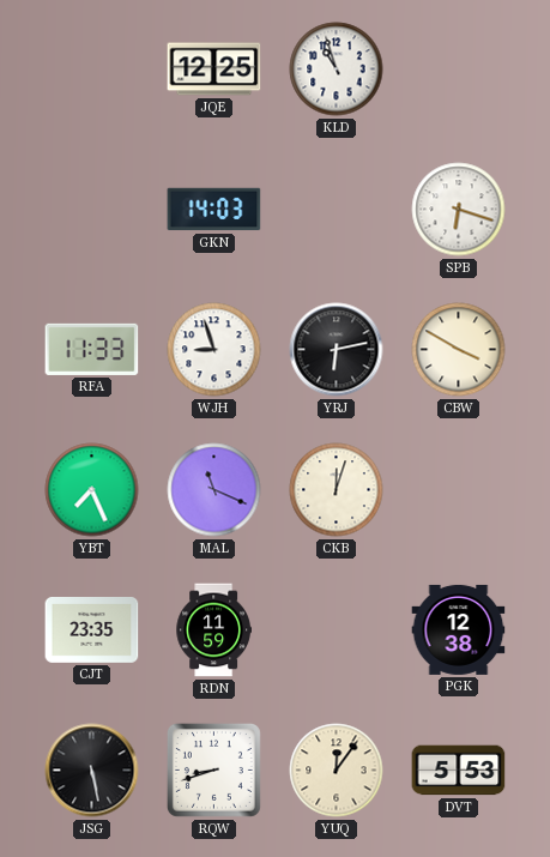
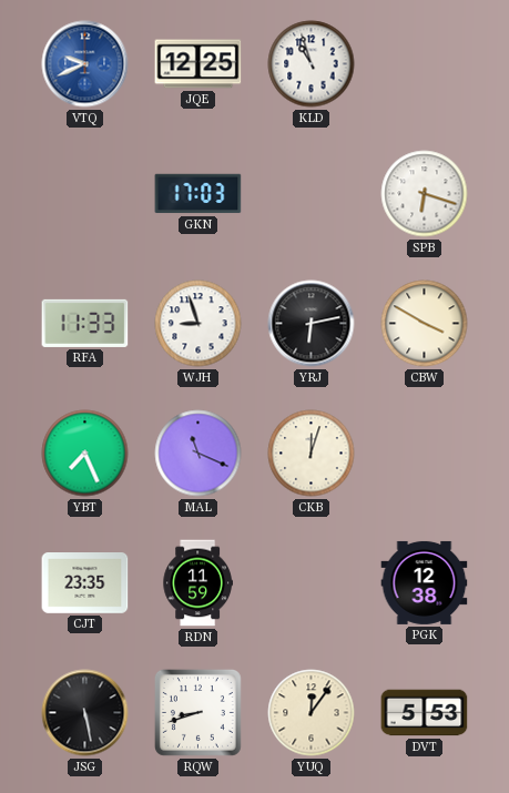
VTQ: none -> 9:41 (85, 64)
GKN: 14:03 -> 17:03 (198, 194)
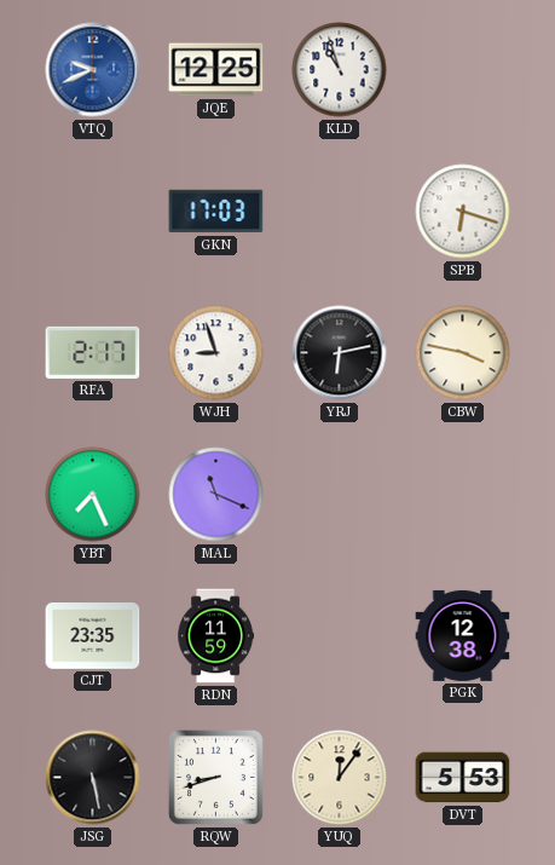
RFA: 11:33 -> 2:17 (93, 352)
CBW: 3:50 -> 3:47 (463, 353)
CKB: 12:03 -> none (312, 454)
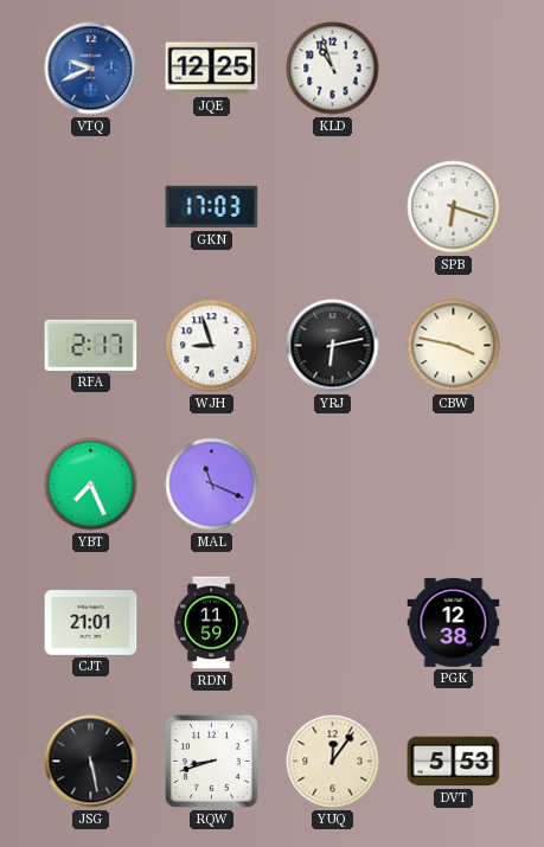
CJT: 23:35 -> 21:01 (91, 623)
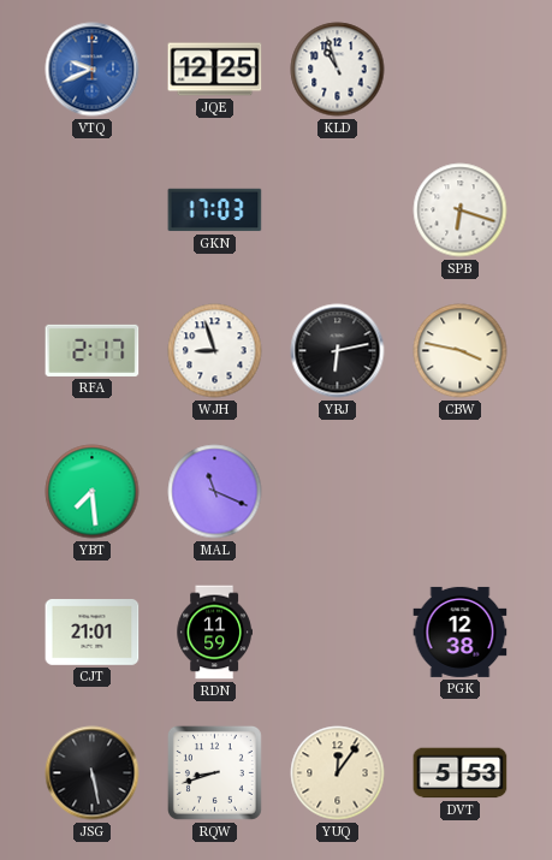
YBT: 7:26 -> 7:29 (93, 492)
